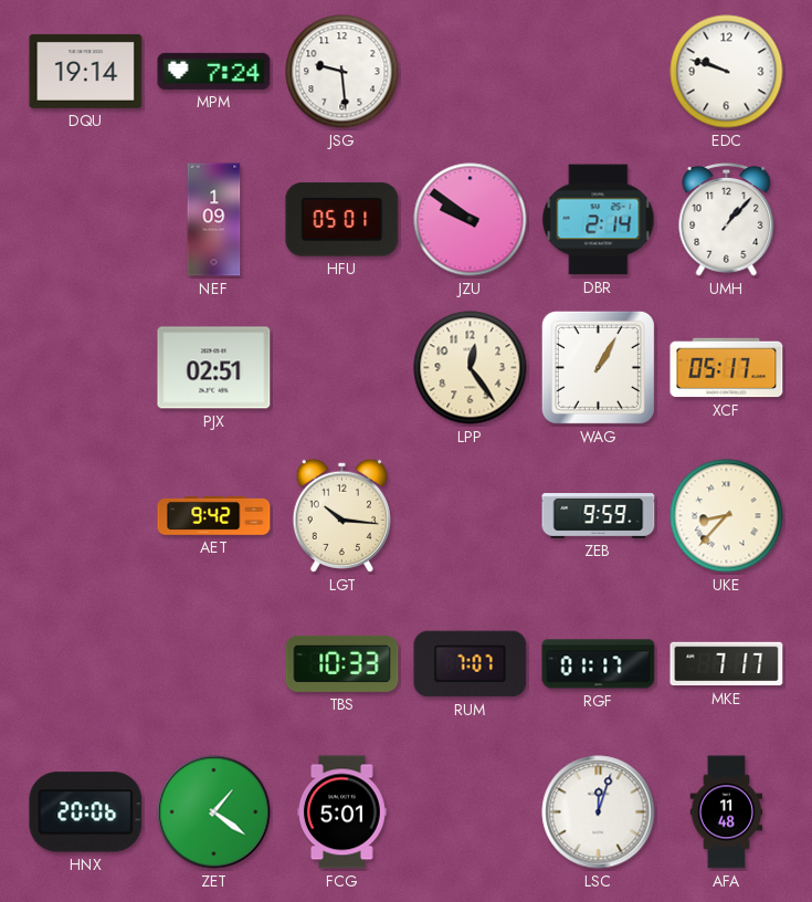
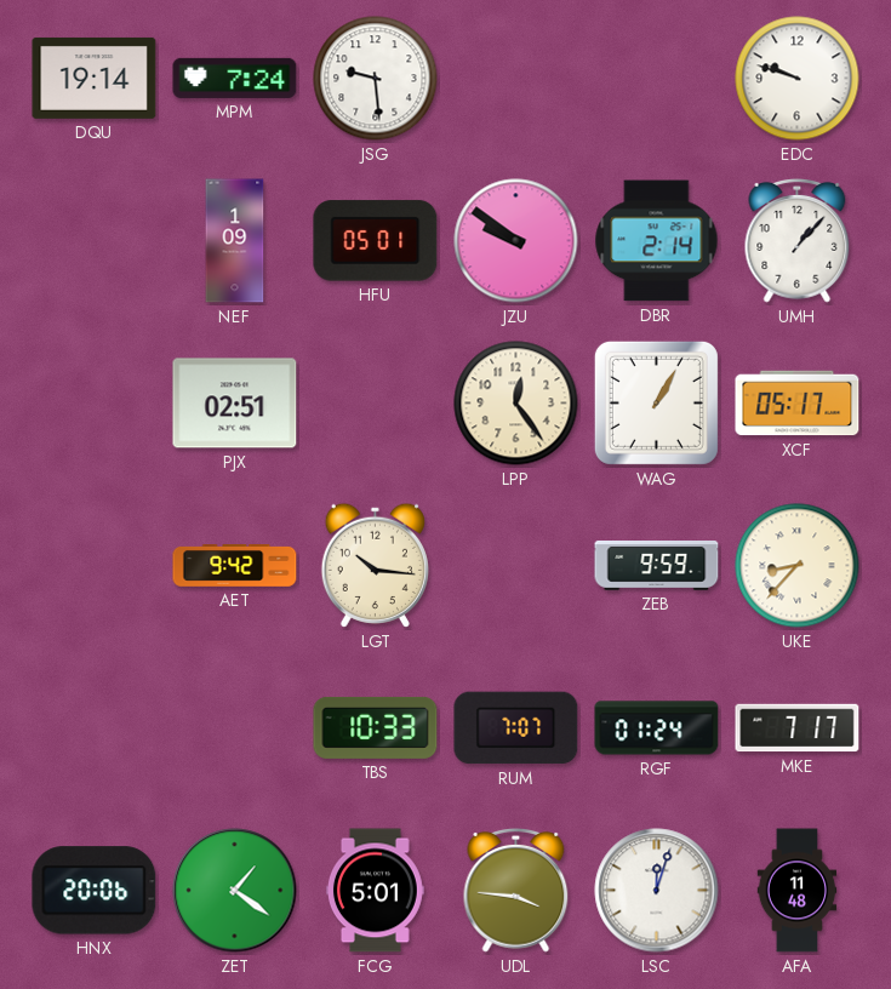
RGF: 01:17 -> 01:24 (657, 728)
UDL: none -> 3:46 (516, 890)
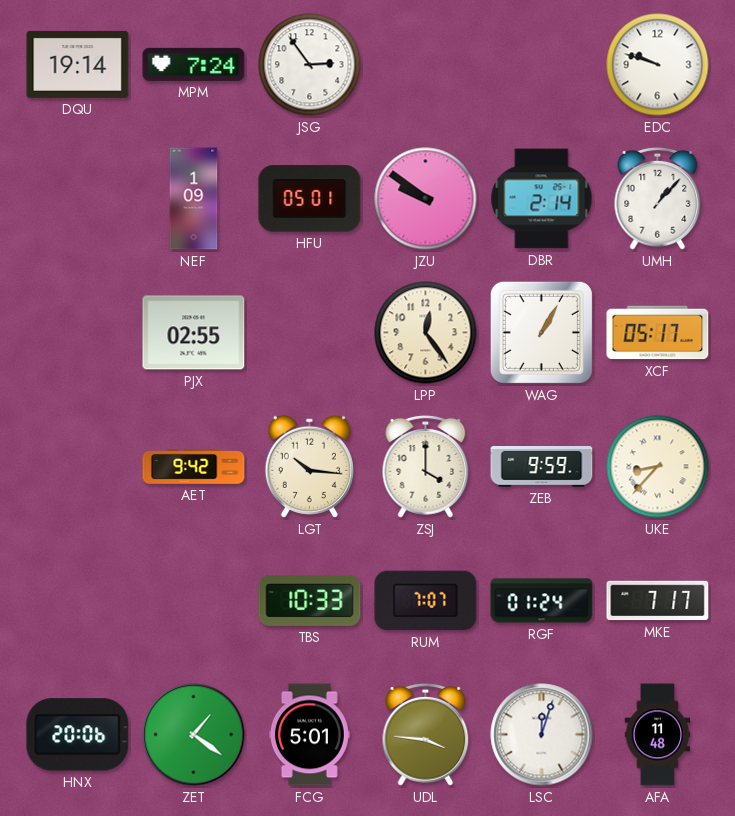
JSG: 9:29 -> 2:54 (310, 65)
PJX: 02:51 -> 02:55 (194, 333)
ZSJ: none -> 4:00 (426, 466)
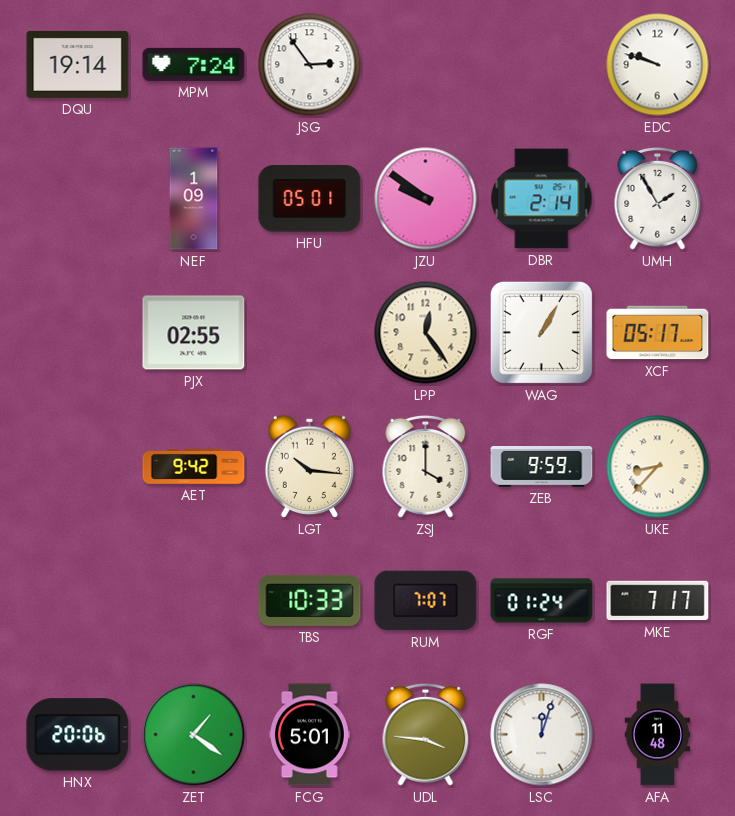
UMH: 1:07 -> 1:55 (658, 198)
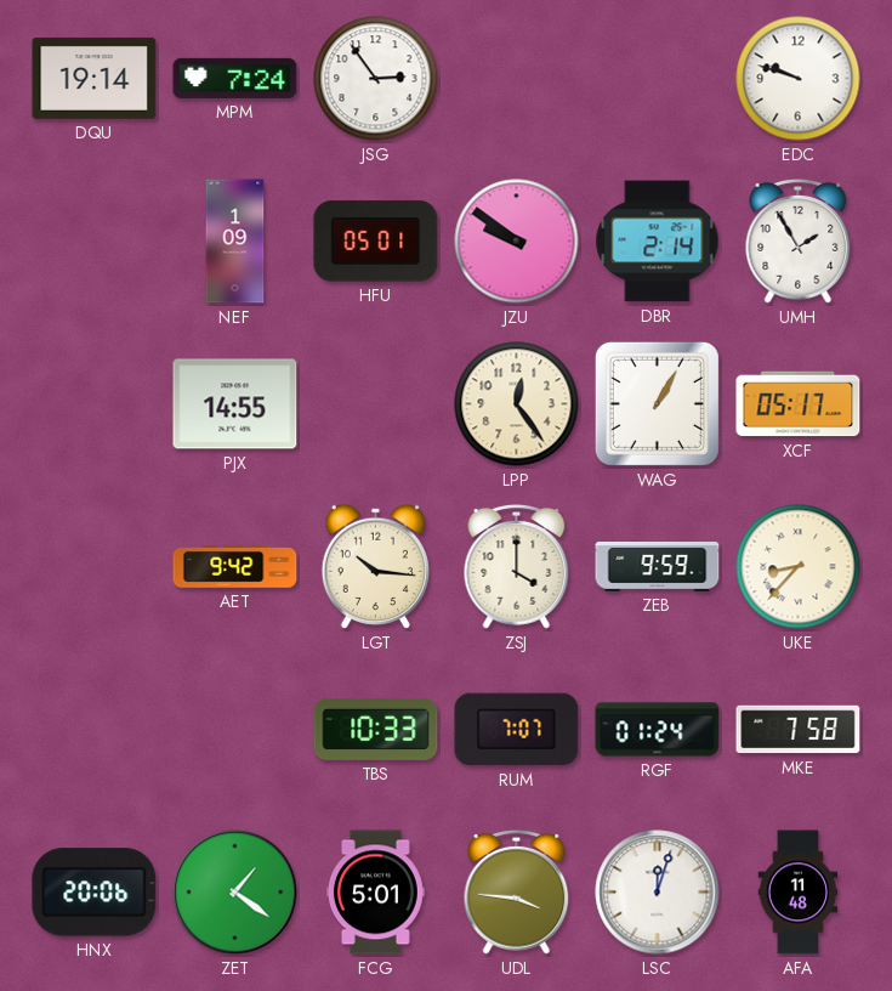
PJX: 02:55 -> 14:55 (235, 404)
MKE: 7:17 -> 7:58 (799, 730)
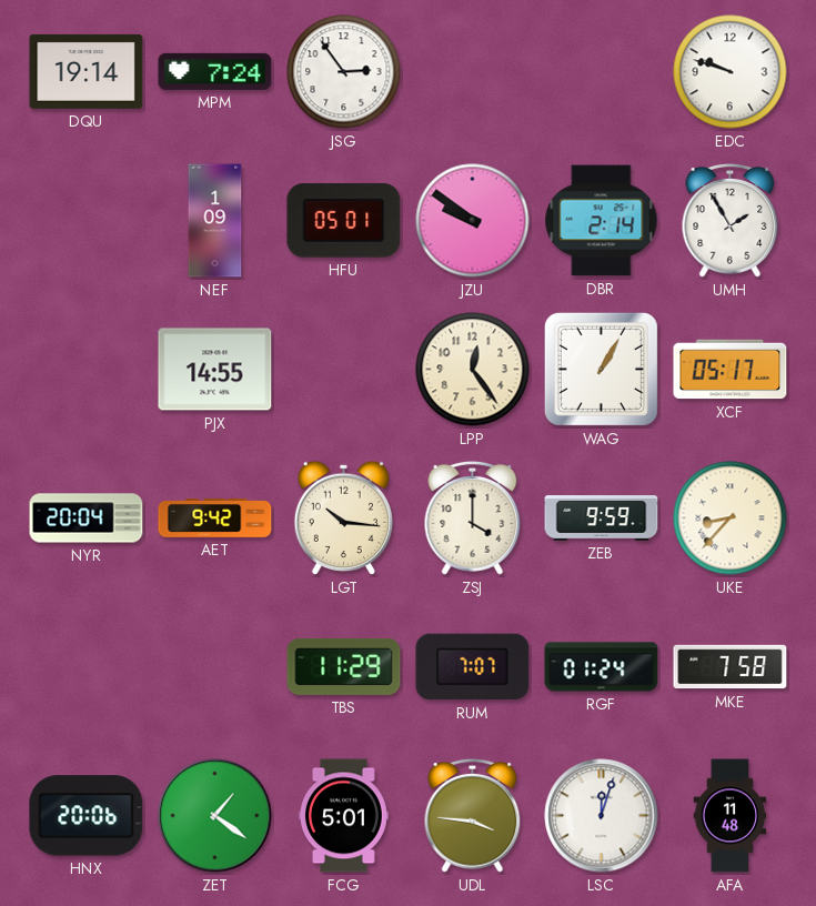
NYR: none -> 20:04 (87, 519)
TBS: 10:33 -> 11:29 (344, 666)
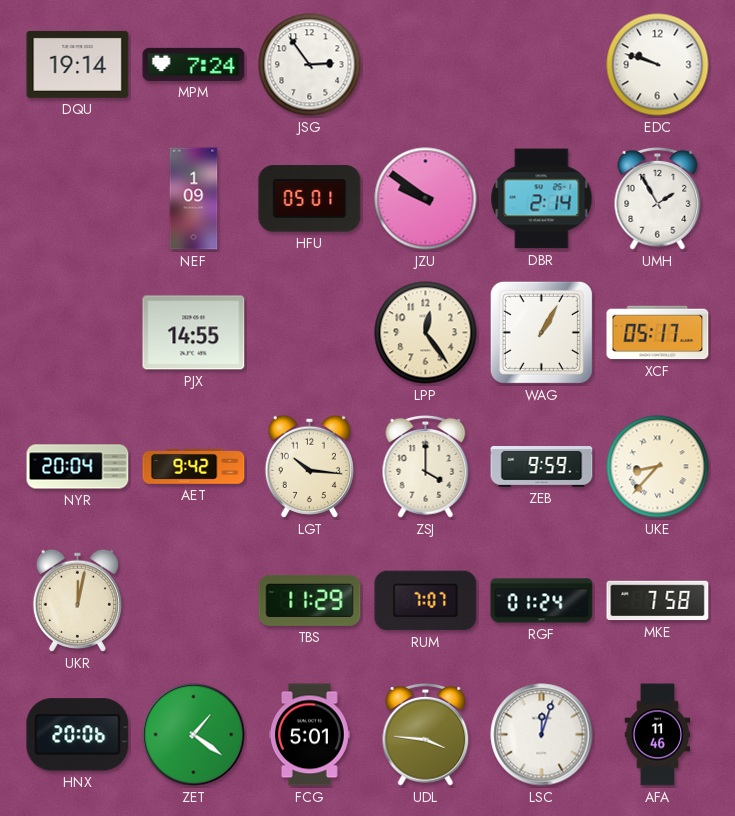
UKR: none -> 12:02 (77, 600)
AFA: 11:48 -> 11:46 (658, 735)
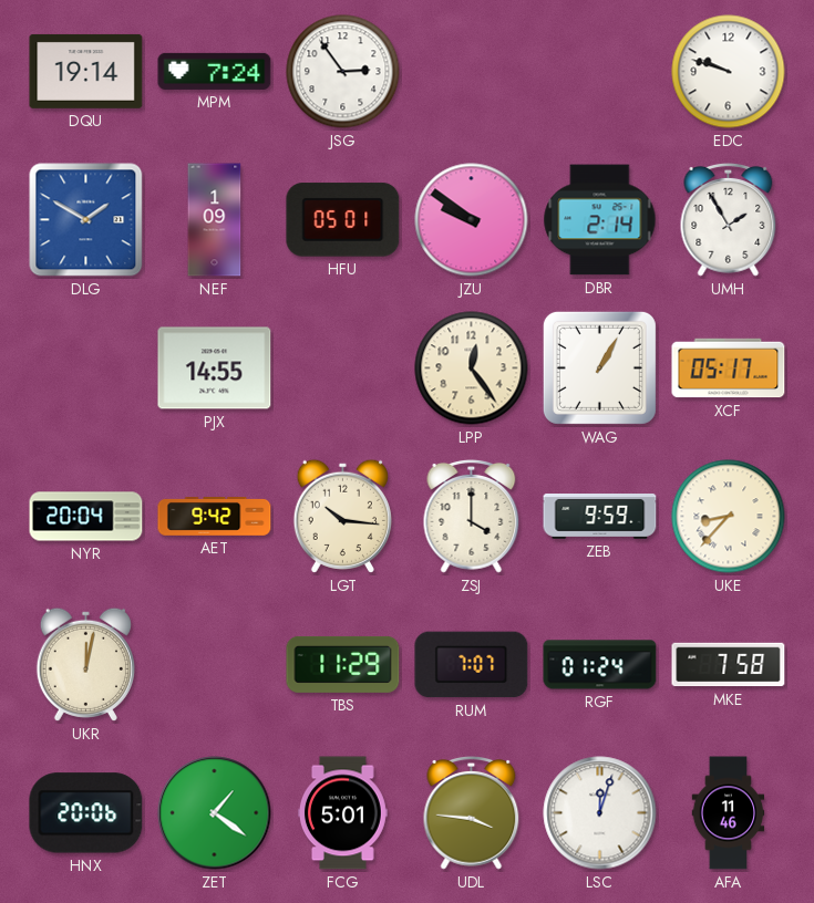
DLG: none -> 1:50 (86, 220)
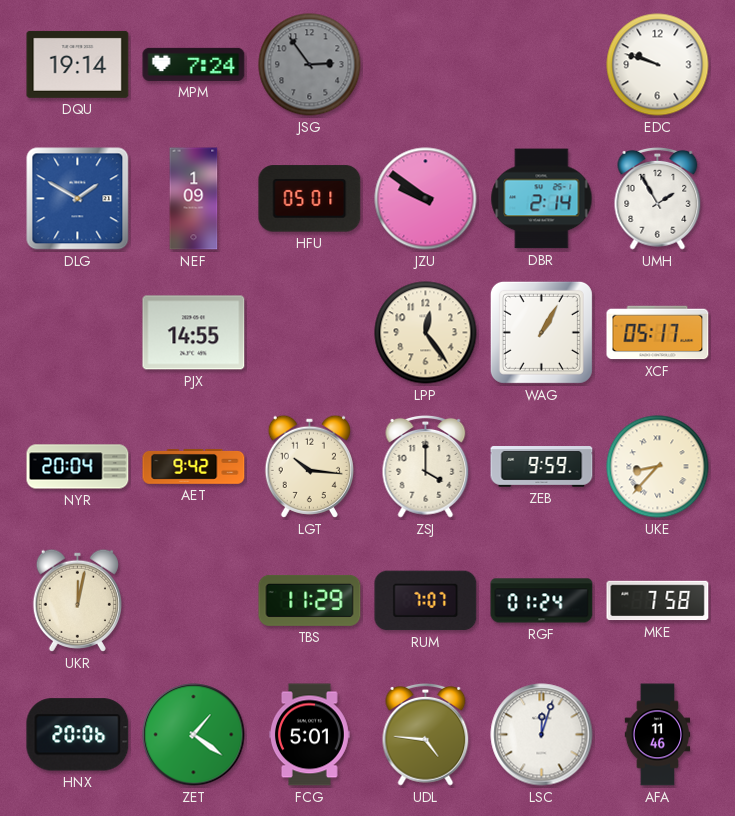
JSG dial: white -> grey (310, 65)
UDL: 3:46 -> 4:46 (426, 734)
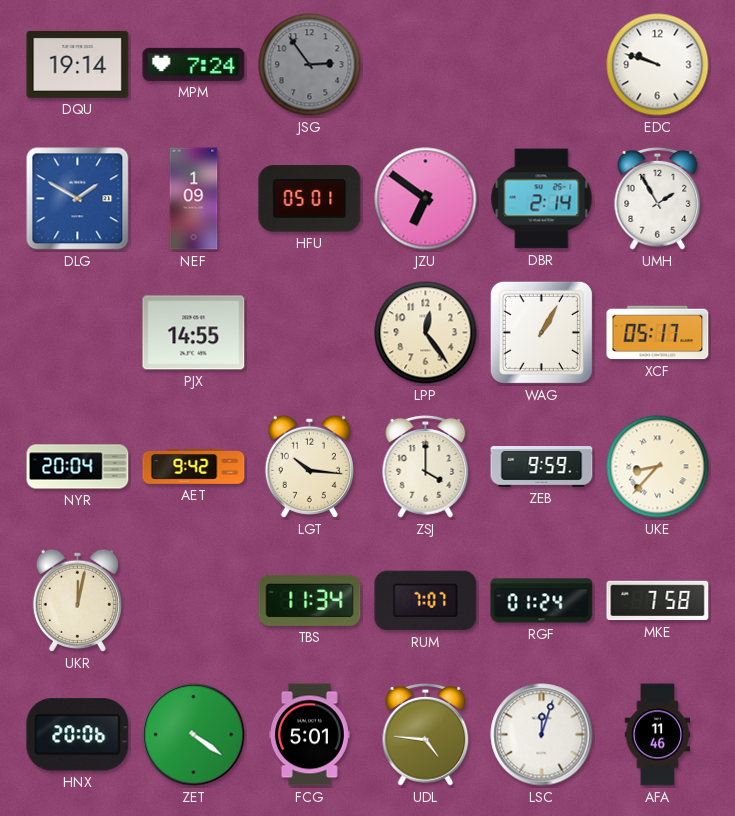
JZU: 9:51 -> 6:51 (426, 199)
TBS: 11:29 -> 11:34 (310, 600)
ZET: 1:21 -> 4:21 (194, 735)
